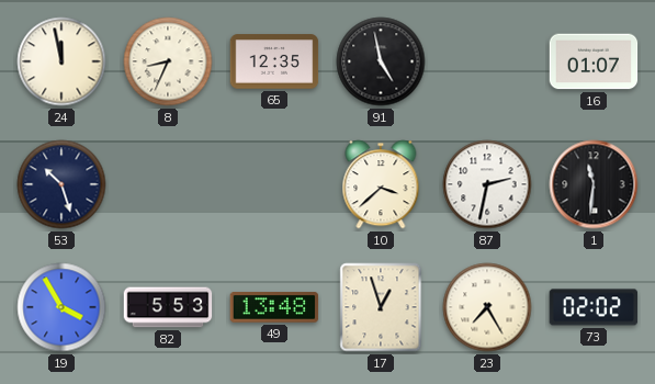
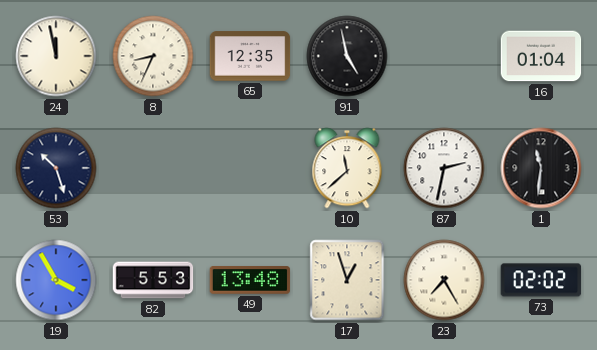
16: 01:07 -> 01:04 (541, 56)
10: 3:38 -> 11:38 (347, 168)
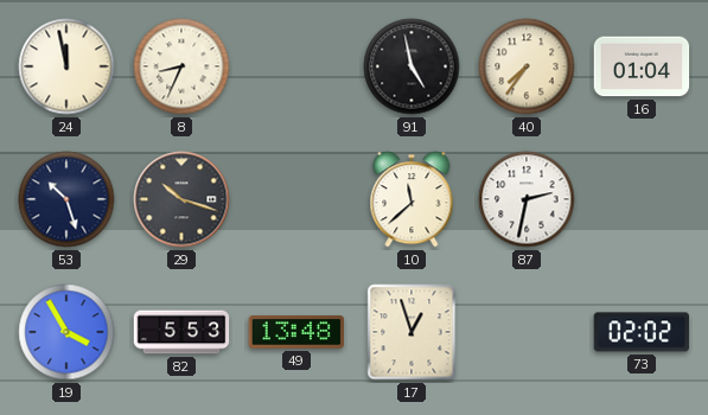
65: 12:35 -> none (250, 56)
40: none -> 7:36 (527, 66)
29: none -> 10:18 (181, 199)
1: 11:31 -> none (541, 168)
23: 7:25 -> none (444, 280)
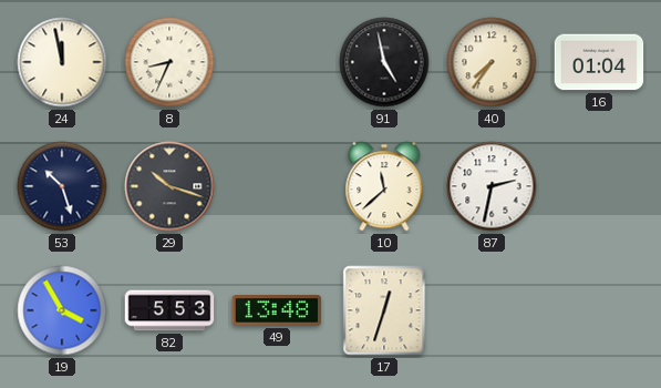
17: 12:57 -> 12:33 (384, 310)
73: 02:02 -> none (642, 332)
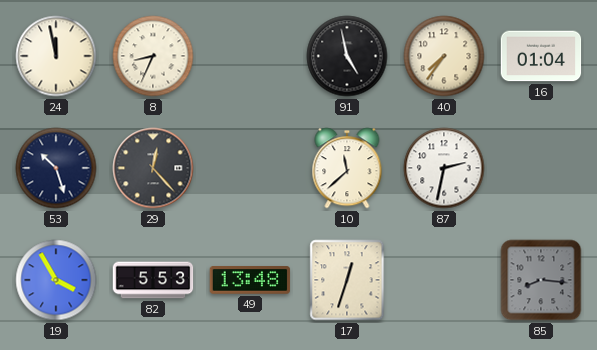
29: 10:18 -> 12:23 (153, 168)
85: none -> 8:16 (541, 280)
